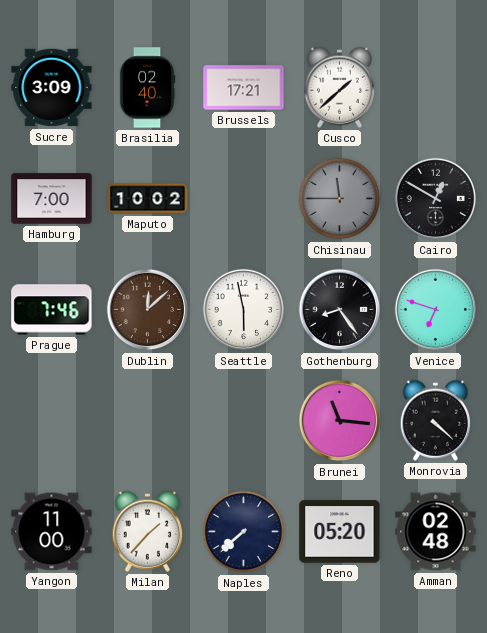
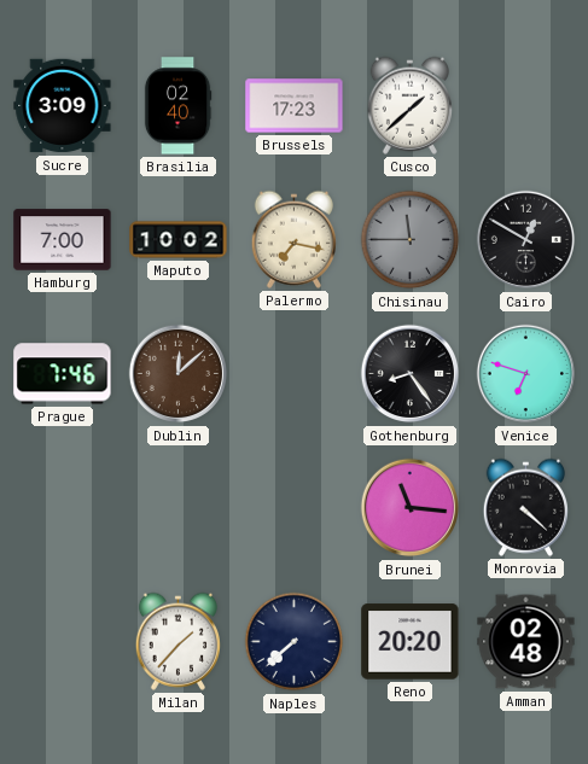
Brussels: 17:21 -> 17:23 (295, 106)
Palermo: none -> 7:17 (293, 239)
Seattle: 5:58 -> none (244, 310)
Yangon: 11:00 -> none (52, 532)
Reno: 05:20 -> 20:20 (411, 642)
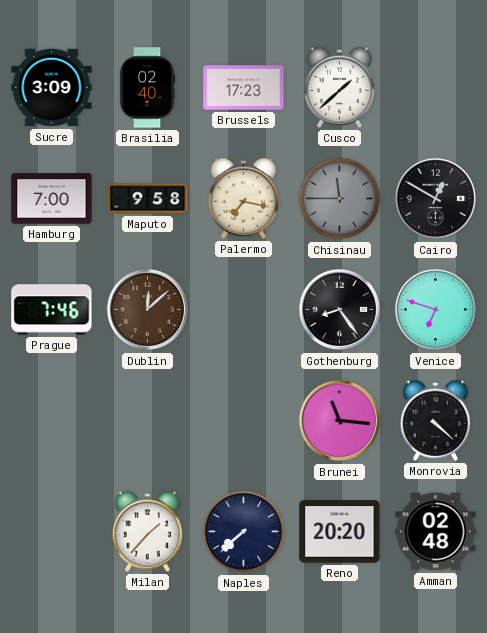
Maputo: 10:02 -> 9:58 (148, 199)
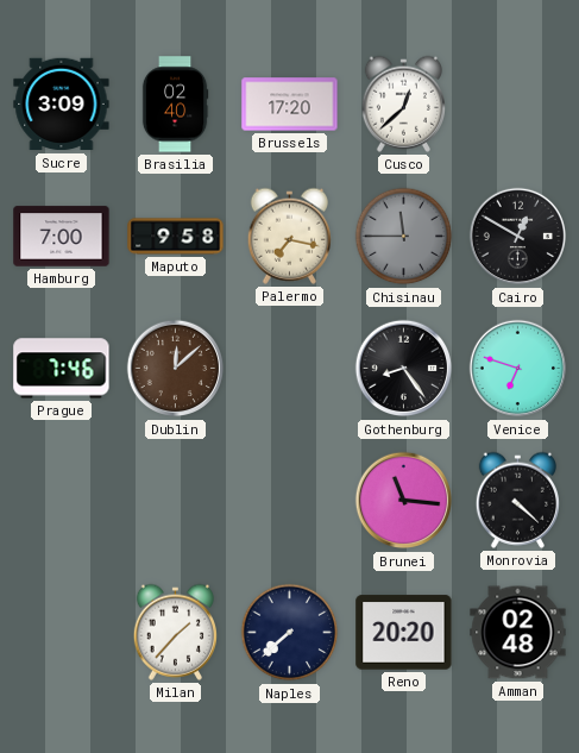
Brussels: 17:23 -> 17:20 (290, 105)
Cusco: 1:38 -> 12:38 (403, 103)
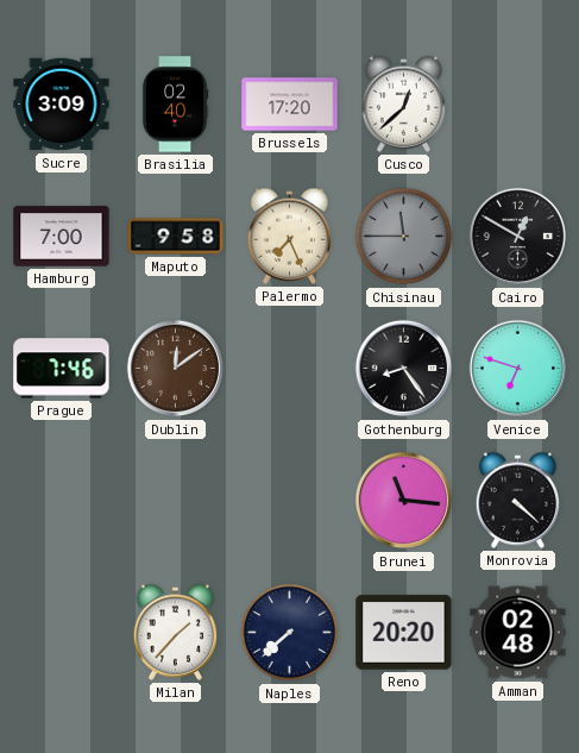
Palermo: 7:17 -> 7:26 (289, 236)
Dublin: 12:08 -> 12:09 (176, 369)
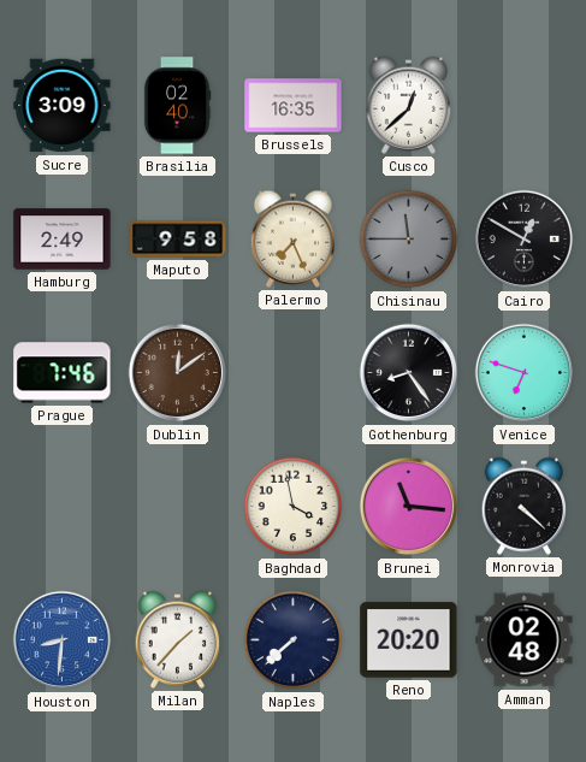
Brussels: 17:20 -> 16:35 (294, 106)
Hamburg: 7:00 -> 2:49 (63, 240)
Baghdad: none -> 3:58 (294, 507)
Houston: none -> 8:31 (63, 640)
